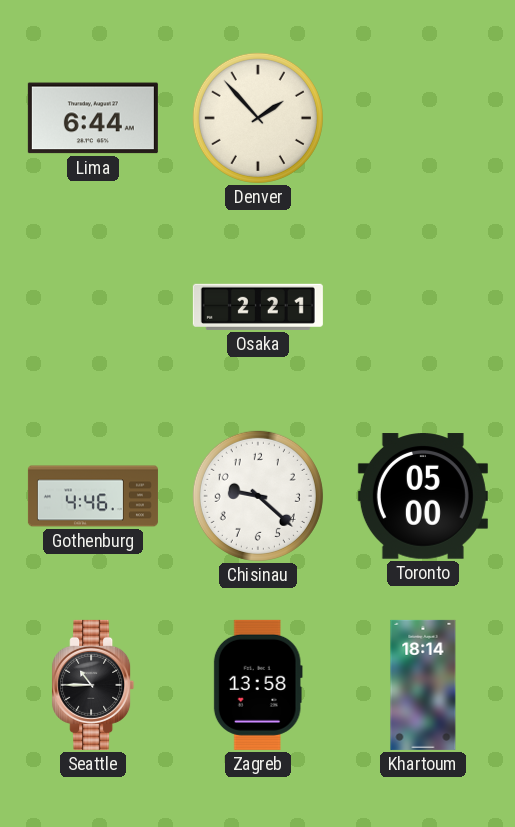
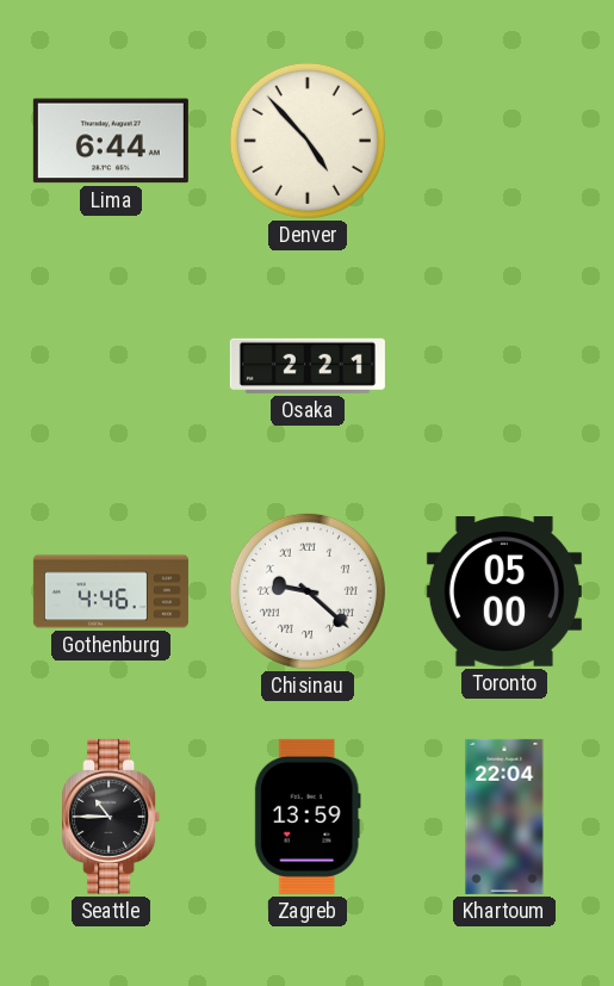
Denver: 1:53 -> 4:53 (308, 141)
Chisinau numerals: Arabic -> Roman (308, 591)
Zagreb: 13:58 -> 13:59 (308, 817)
Khartoum: 18:14 -> 22:04 (504, 817)
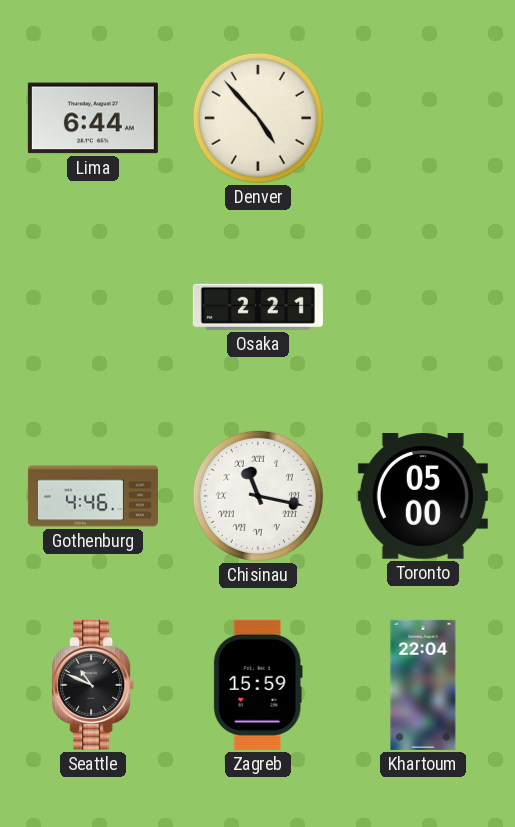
Chisinau: 9:22 -> 11:17 (258, 496)
Seattle: 10:45 -> 10:49 (93, 685)
Zagreb: 13:59 -> 15:59 (258, 685)
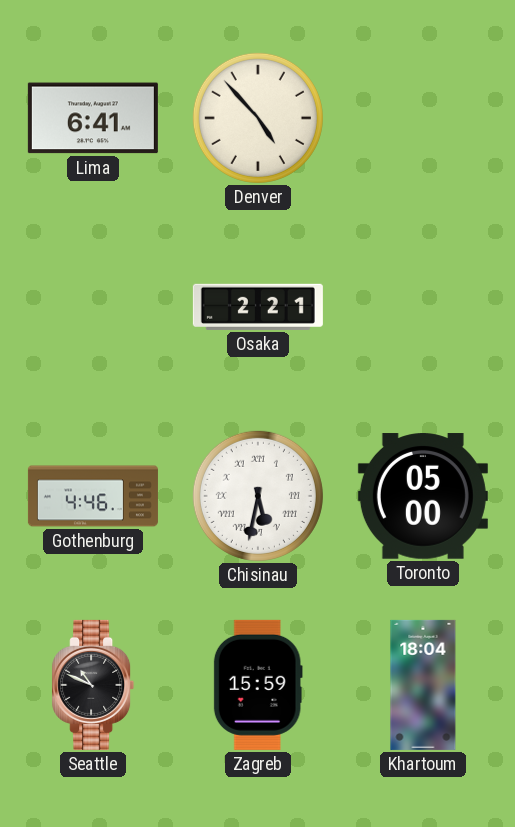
Lima: 6:44 -> 6:41 (93, 118)
Chisinau: 11:17 -> 5:32 (258, 496)
Khartoum: 22:04 -> 18:04 (423, 685)
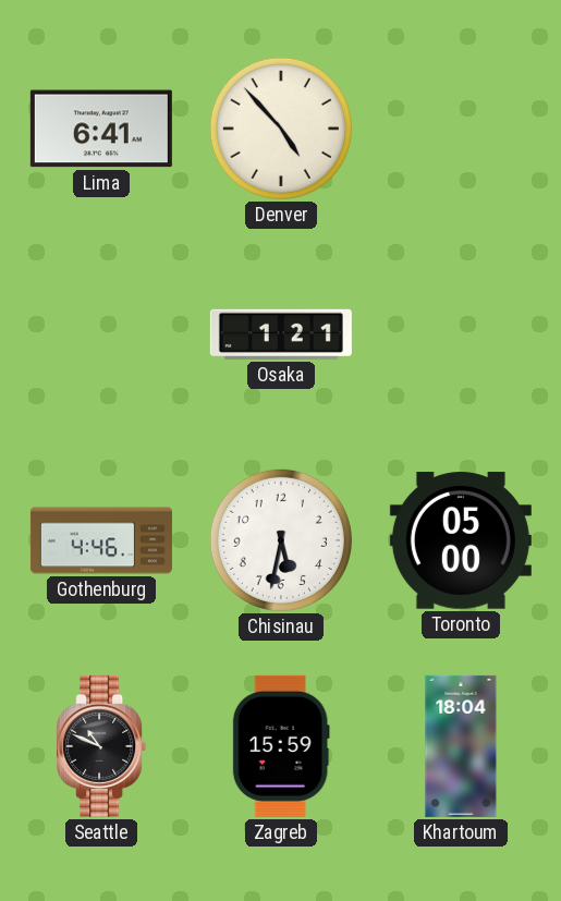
Osaka: 2:21 -> 1:21 (281, 334)
Chisinau numerals: Roman -> Arabic (281, 540)
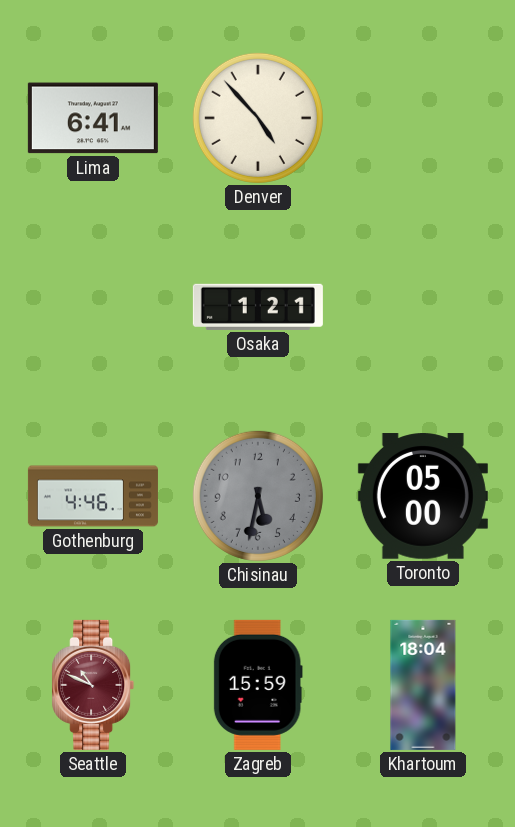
Chisinau dial: white -> grey (258, 496)
Seattle dial: black -> burgundy (93, 685)
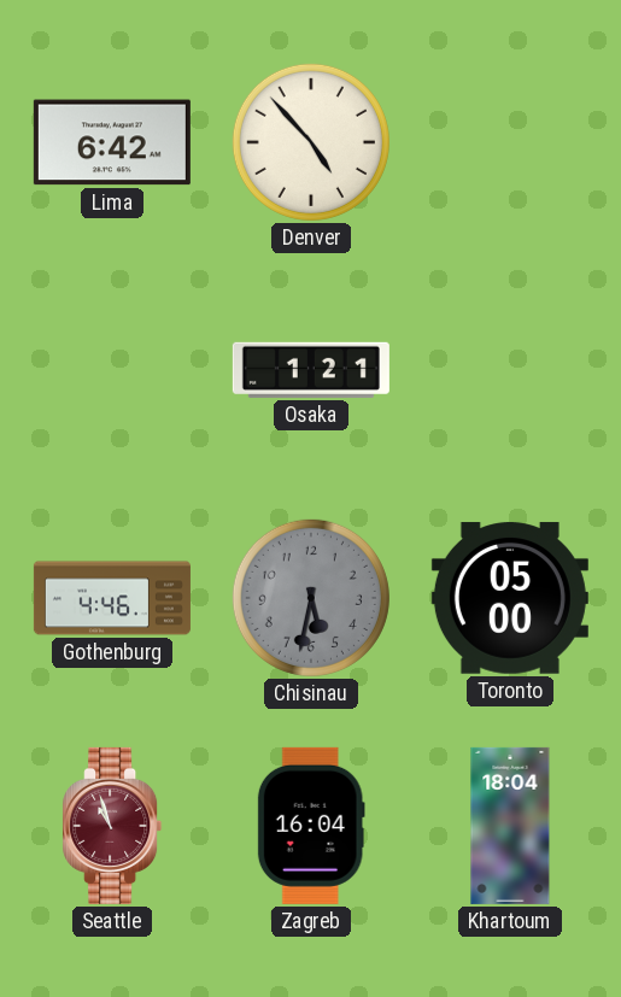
Lima: 6:41 -> 6:42 (112, 142)
Seattle: 10:49 -> 10:57 (112, 826)
Zagreb: 15:59 -> 16:04 (311, 826)
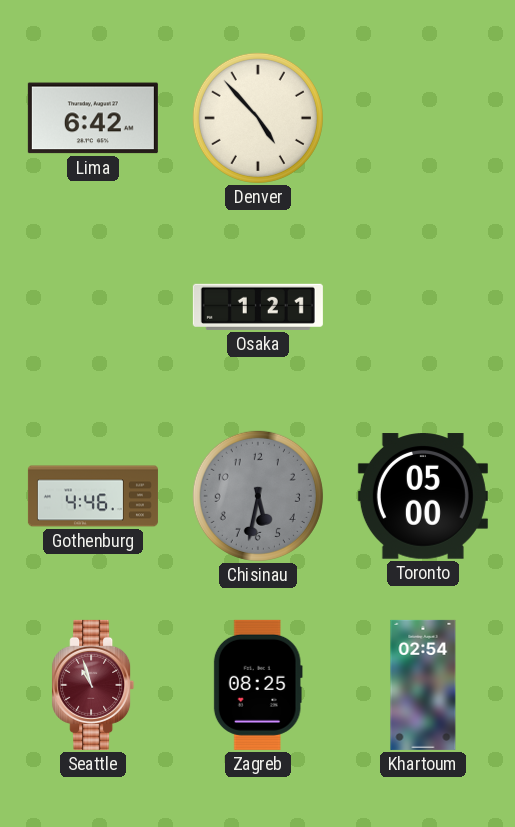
Zagreb: 16:04 -> 08:25 (258, 685)
Khartoum: 18:04 -> 02:54 (423, 685)
